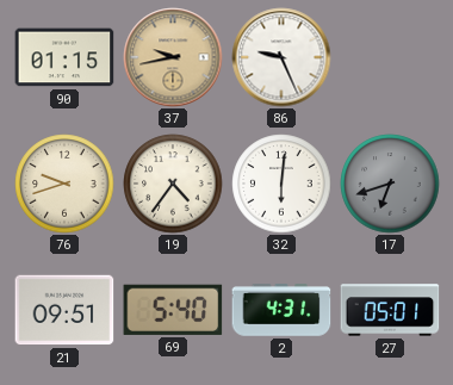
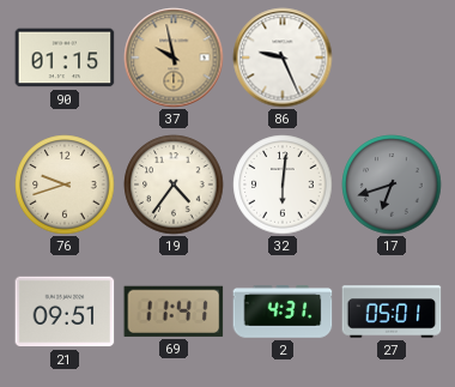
37: 9:43 -> 9:58 (174, 58)
69: 5:40 -> 11:41 (174, 312)
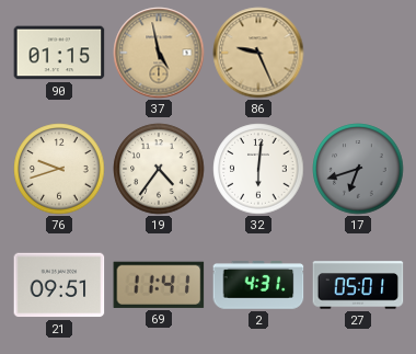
37: 9:58 -> 4:58 (159, 53)
86 dial: white -> champagne (258, 53)
